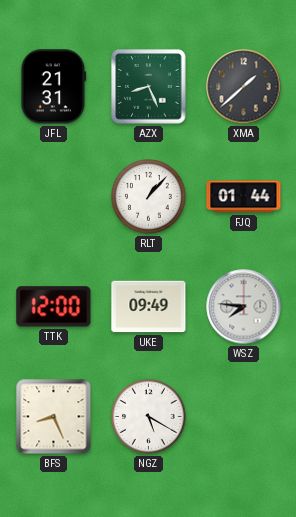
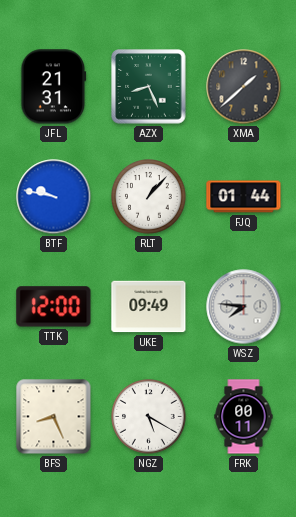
BTF: none -> 9:47 (54, 197)
FRK: none -> 00:11 (244, 417)
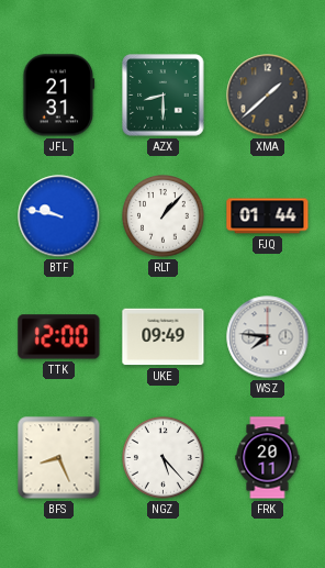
AZX: 8:26 -> 8:30 (164, 96)
NGZ: 5:20 -> 5:23 (164, 458)
FRK: 00:11 -> 20:11 (268, 458)
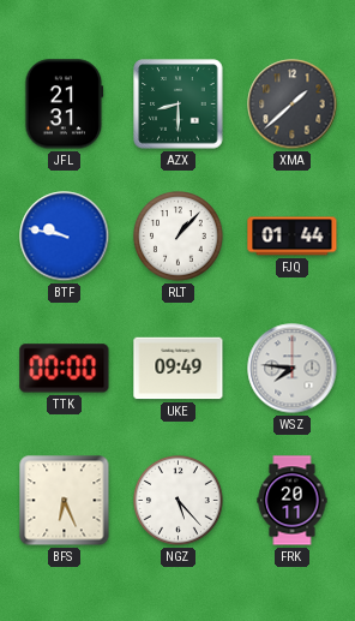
TTK: 12:00 -> 00:00 (65, 369)
BFS: 8:26 -> 6:26 (65, 501)
